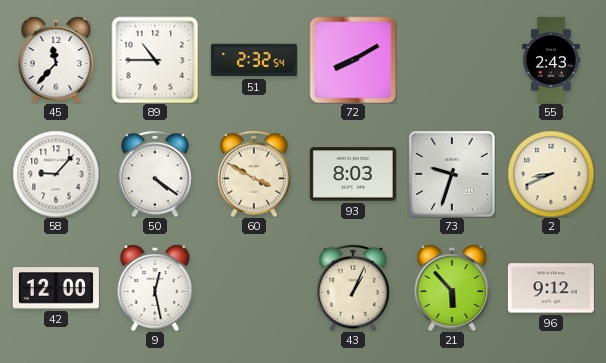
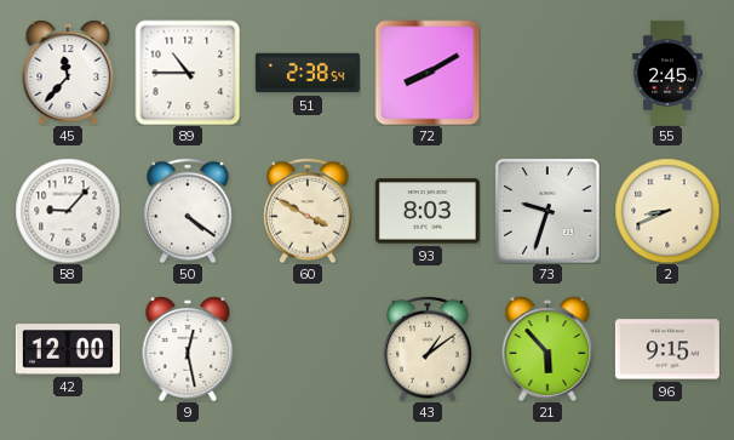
51: 2:32 -> 2:38 (308, 73)
55: 2:43 -> 2:45 (667, 73)
43: 1:04 -> 1:09 (428, 349)
96: 9:12 -> 9:15 (667, 349)
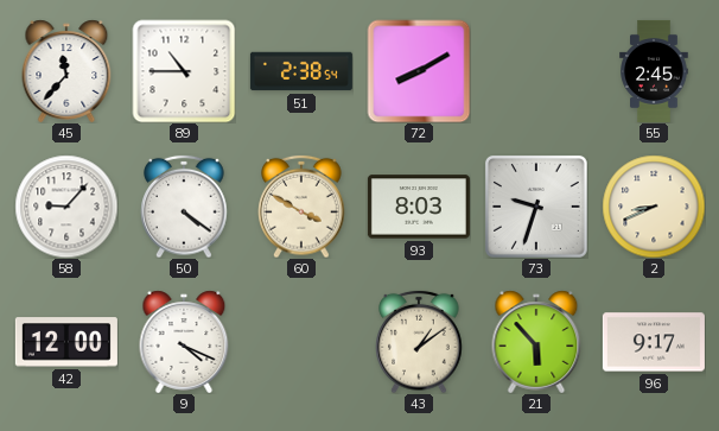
9: 12:28 -> 4:19 (184, 342)
96: 9:15 -> 9:17 (654, 342)
